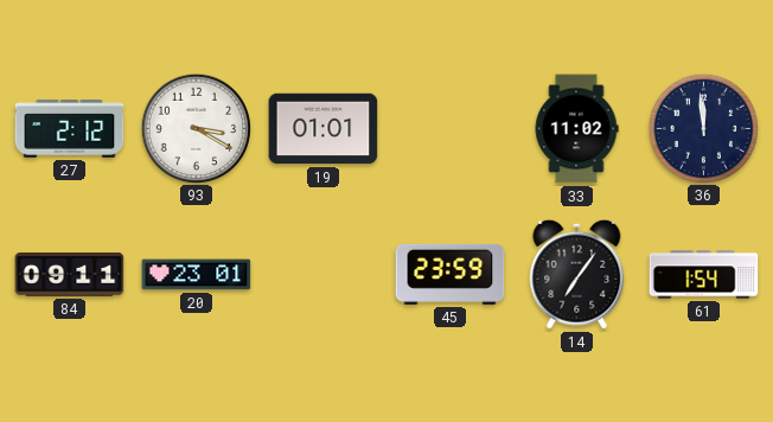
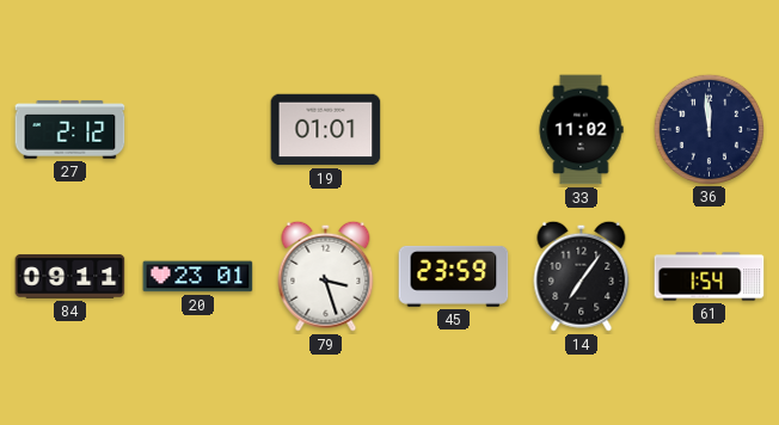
93: 3:20 -> none (196, 128)
79: none -> 3:27 (326, 276)
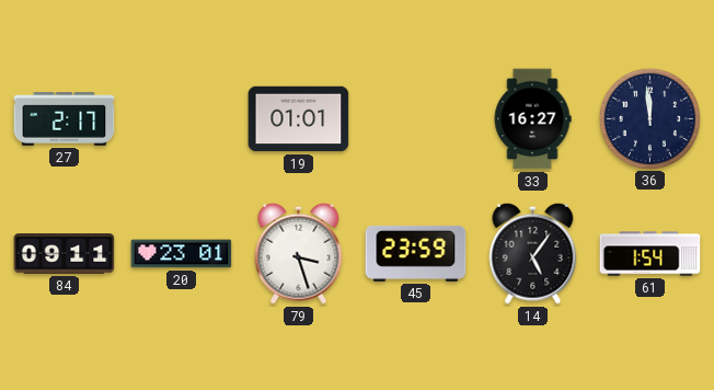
27: 2:12 -> 2:17 (65, 119)
33: 11:02 -> 16:27 (532, 119)
14: 7:06 -> 5:06 (533, 253)
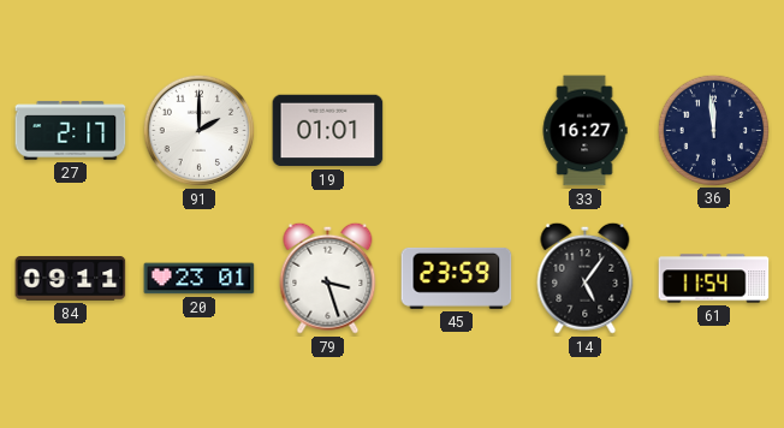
91: none -> 2:00 (200, 131)
61: 1:54 -> 11:54 (714, 279)
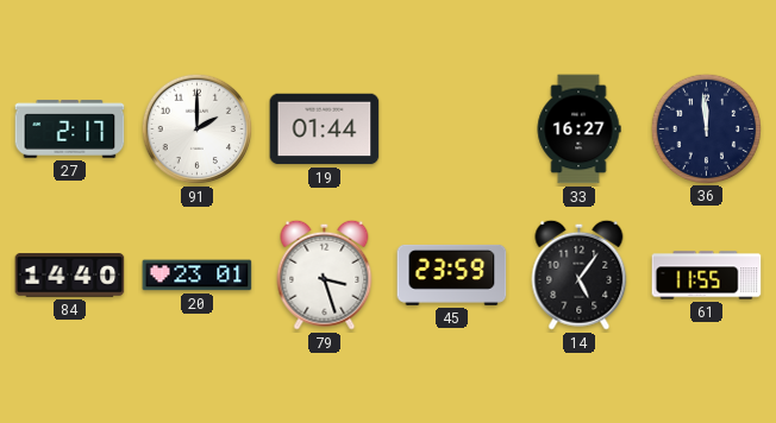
19: 01:01 -> 01:44 (325, 130)
84: 09:11 -> 14:40 (70, 276)
61: 11:54 -> 11:55 (707, 276)
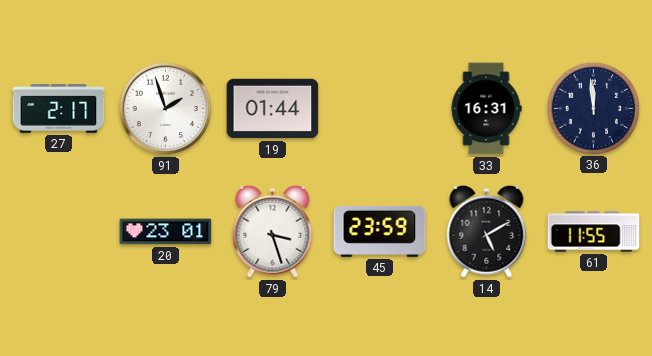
91: 2:00 -> 1:57 (166, 109)
33: 16:27 -> 16:31 (486, 109)
84: 14:40 -> none (70, 276)
14: 5:06 -> 5:10 (487, 231)
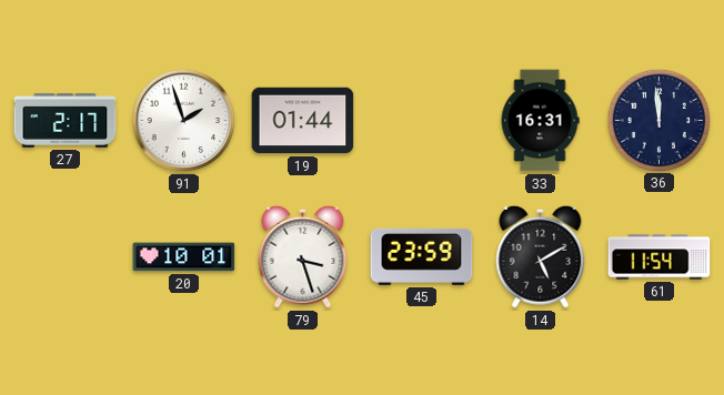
20: 23:01 -> 10:01 (184, 257)
61: 11:55 -> 11:54 (660, 257)
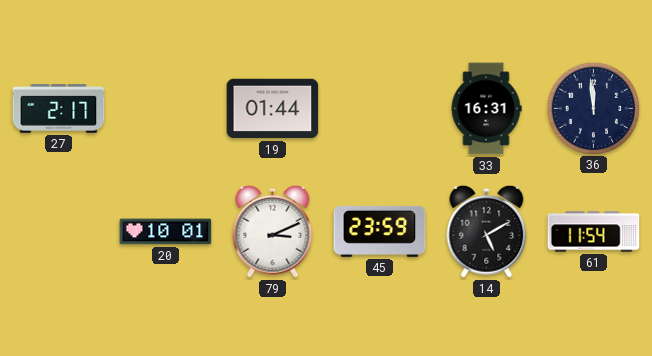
91: 1:57 -> none (184, 121)
79: 3:27 -> 3:11 (273, 231)
